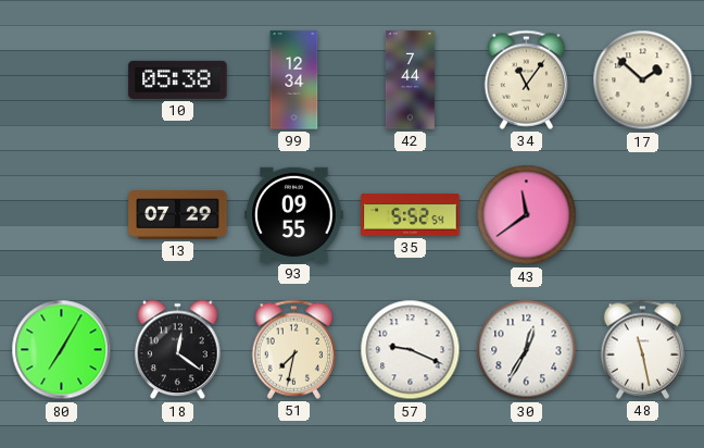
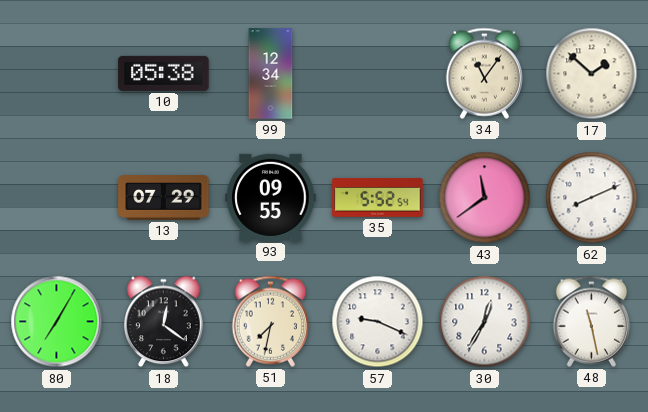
42: 7:44 -> none (410, 80)
62: none -> 8:11 (592, 198)
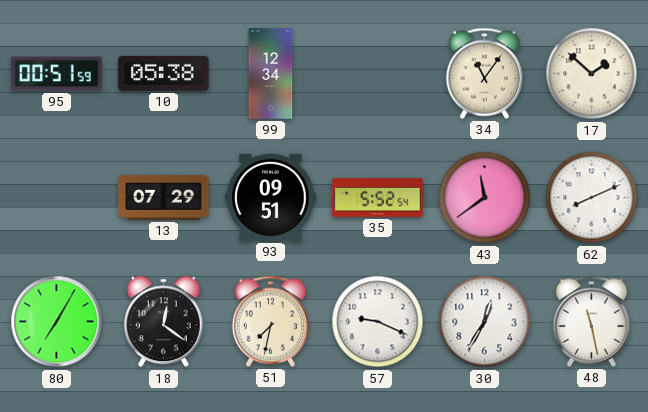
95: none -> 00:51 (57, 74)
93: 09:55 -> 09:51 (271, 197)
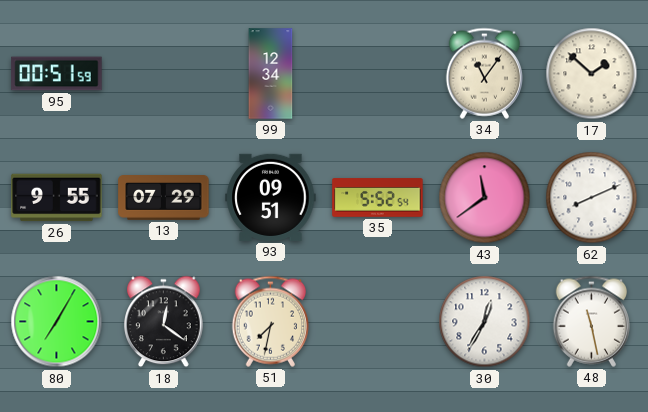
10: 05:38 -> none (164, 73)
26: none -> 9:55 (57, 198)
57: 9:19 -> none (378, 322)
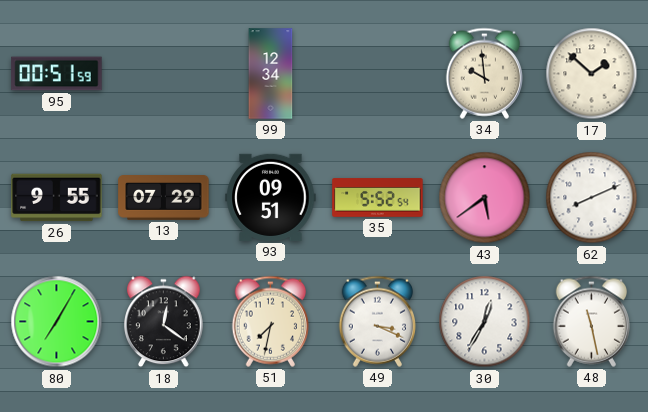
34: 11:06 -> 9:59 (484, 73)
43: 11:39 -> 5:39 (485, 198)
49: none -> 3:19 (377, 321)
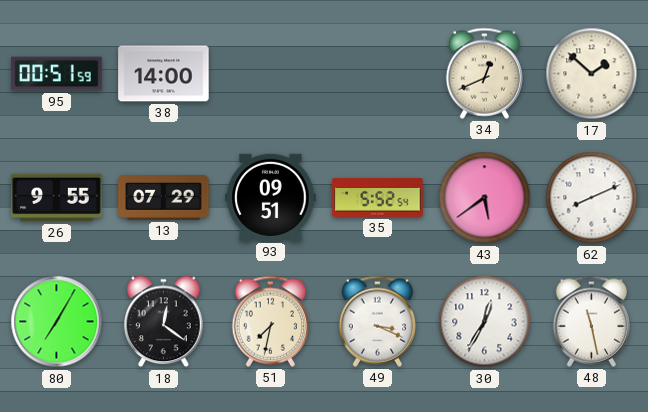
38: none -> 14:00 (164, 74)
99: 12:34 -> none (271, 74)
34: 9:59 -> 12:41 (484, 73)
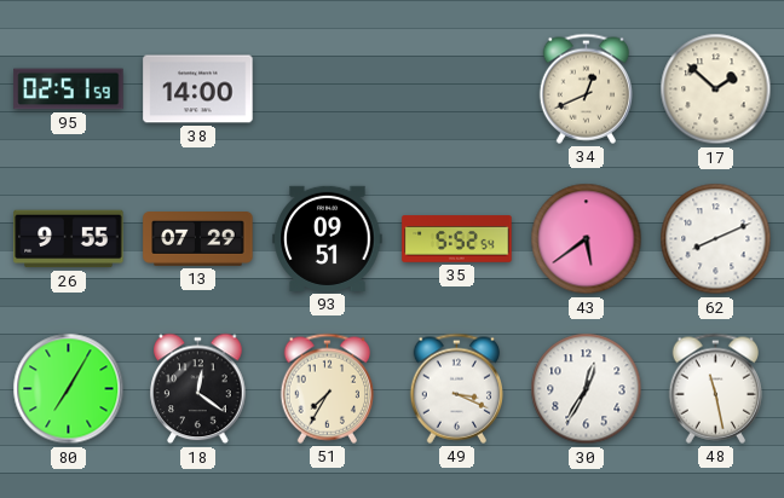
95: 00:51 -> 02:51 (69, 89)
51: 7:32 -> 7:35 (327, 388)
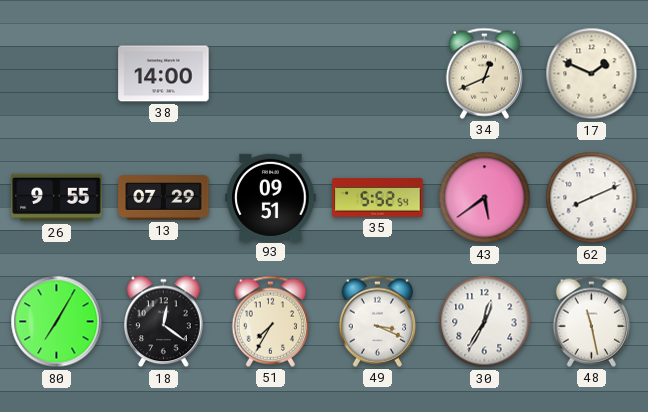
95: 02:51 -> none (69, 89)
17: 1:52 -> 1:49 (592, 74)
